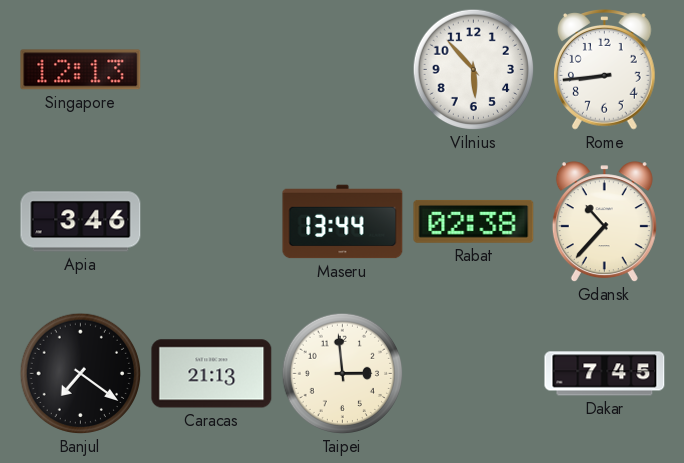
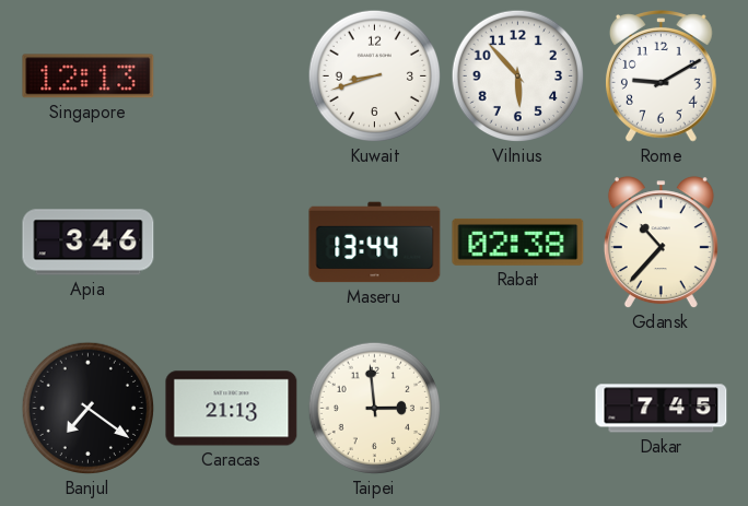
Kuwait: none -> 8:42 (375, 77)
Rome: 8:44 -> 9:10 (661, 77)
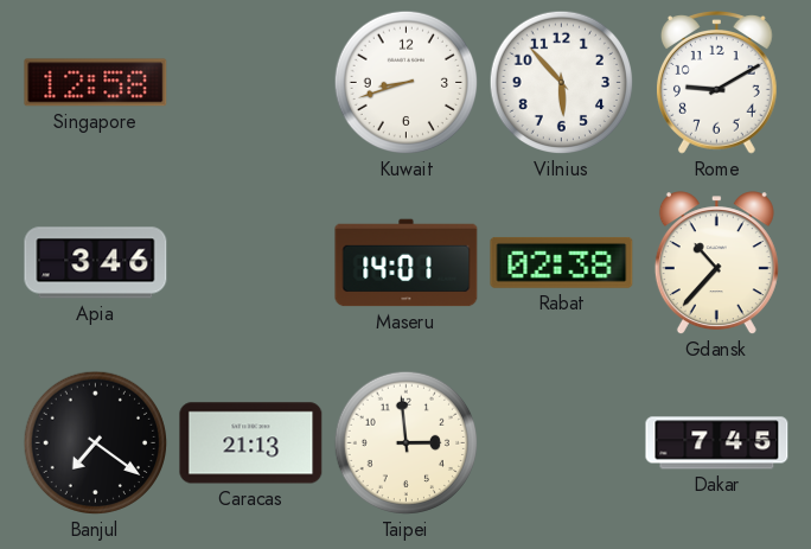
Singapore: 12:13 -> 12:58 (96, 83)
Maseru: 13:44 -> 14:01 (407, 263)
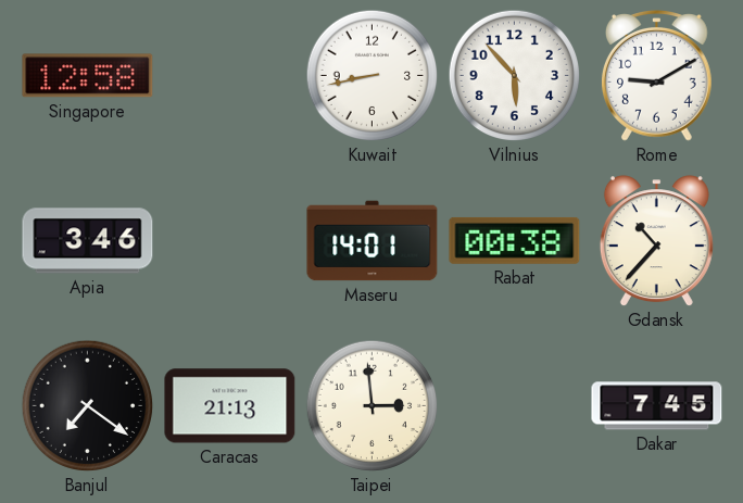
Kuwait: 8:42 -> 8:43 (373, 76)
Rabat: 02:38 -> 00:38 (515, 240)
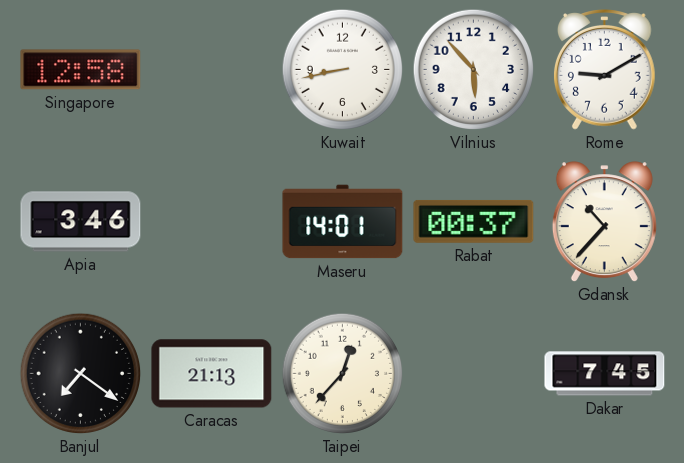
Rabat: 00:38 -> 00:37 (474, 221)
Taipei: 2:59 -> 12:37 (343, 374)
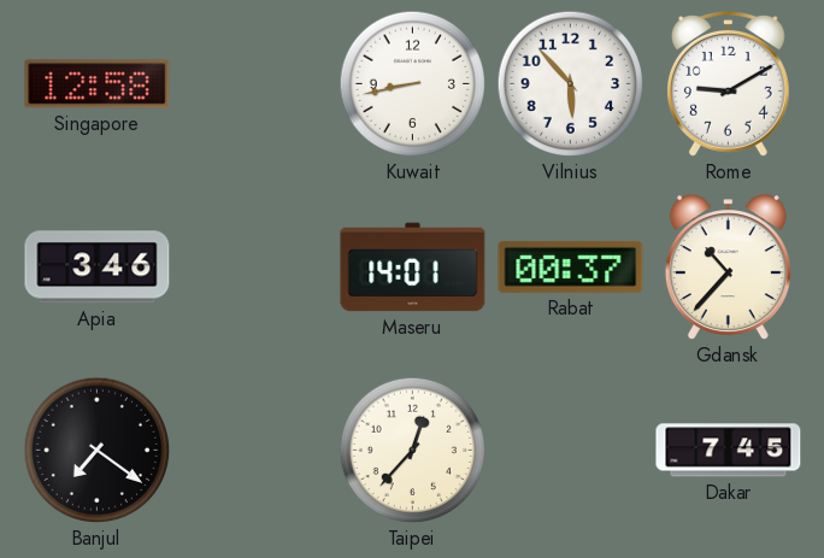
Caracas: 21:13 -> none (212, 374)
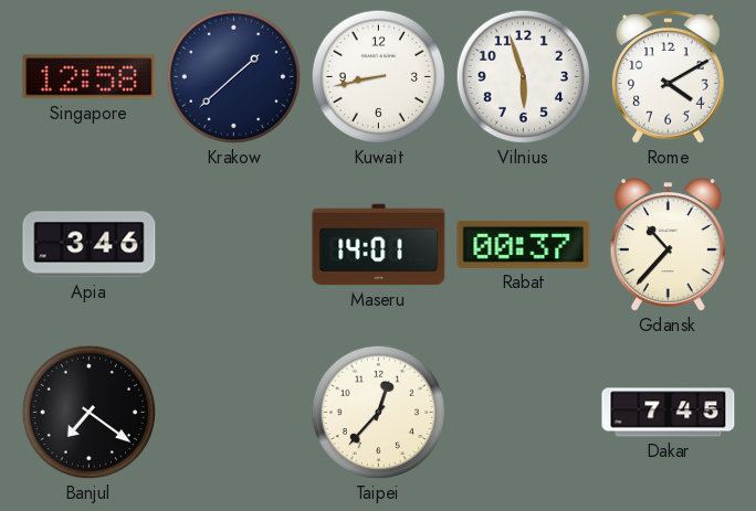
Krakow: none -> 1:38 (234, 77)
Vilnius: 5:53 -> 5:57 (524, 77)
Rome: 9:10 -> 4:10 (668, 77)
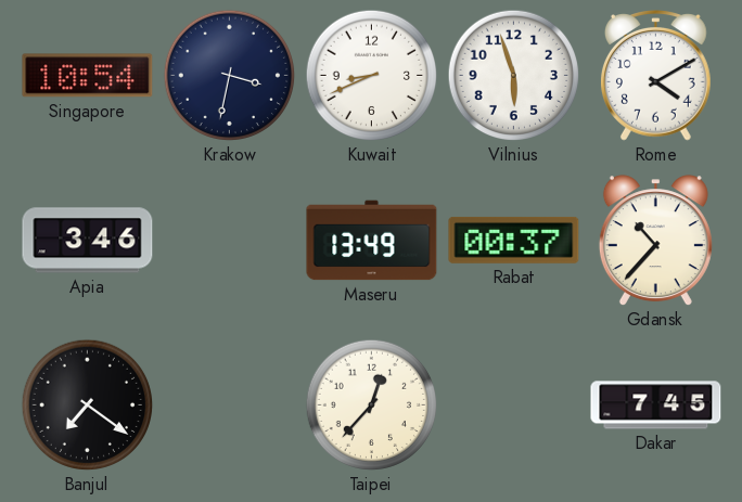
Singapore: 12:58 -> 10:54 (88, 76)
Krakow: 1:38 -> 3:32 (230, 76)
Kuwait: 8:43 -> 8:41 (372, 76)
Maseru: 14:01 -> 13:49 (372, 241)
